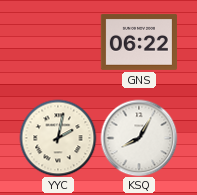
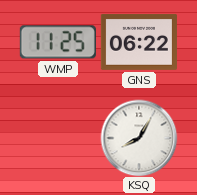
WMP: none -> 11:25 (58, 42)
YYC: 2:02 -> none (58, 138)
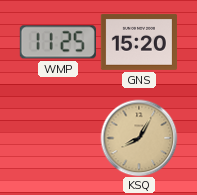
GNS: 06:22 -> 15:20 (139, 42)
KSQ dial: white -> champagne (139, 138)
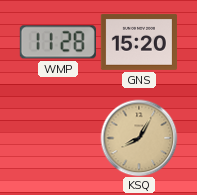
WMP: 11:25 -> 11:28 (58, 42)
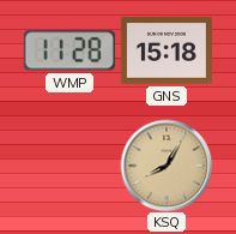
GNS: 15:20 -> 15:18 (167, 50)
